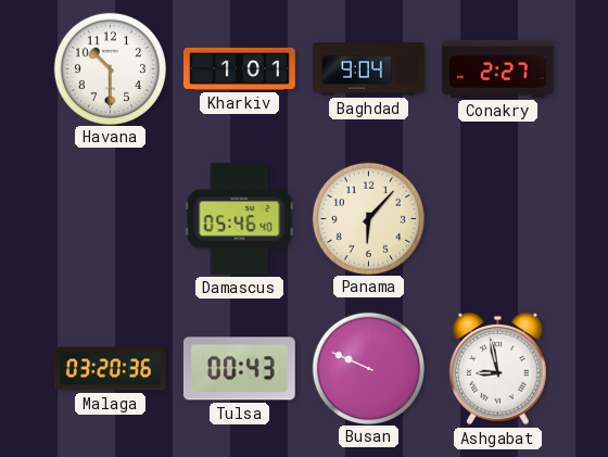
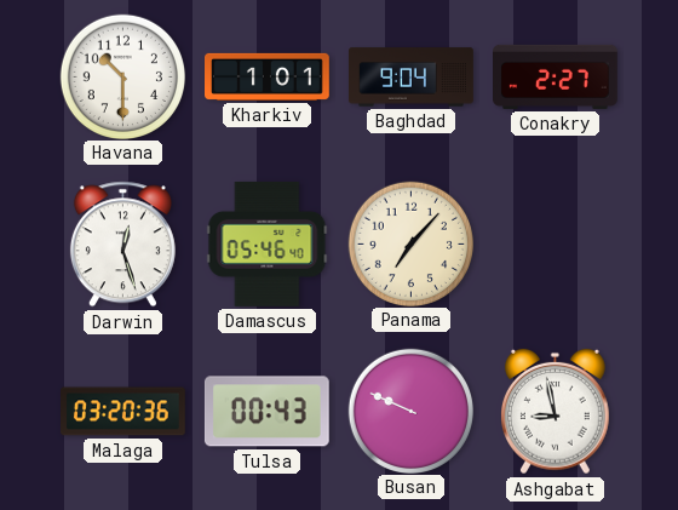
Darwin: none -> 12:27 (122, 245)
Panama: 6:07 -> 7:07 (410, 243)
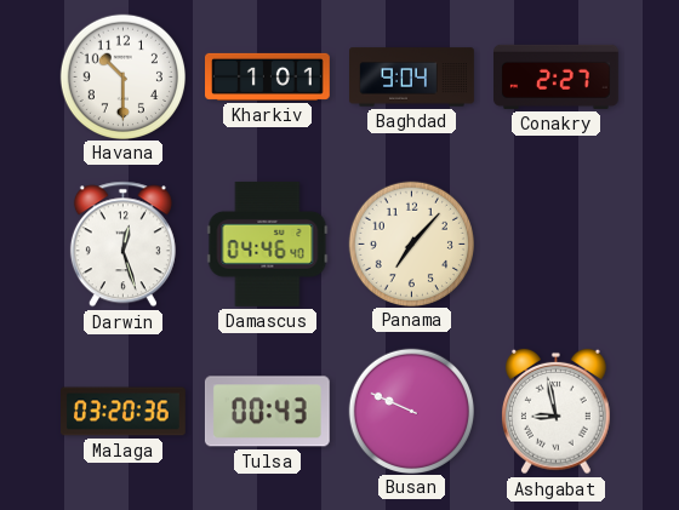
Damascus: 05:46 -> 04:46 (268, 243)
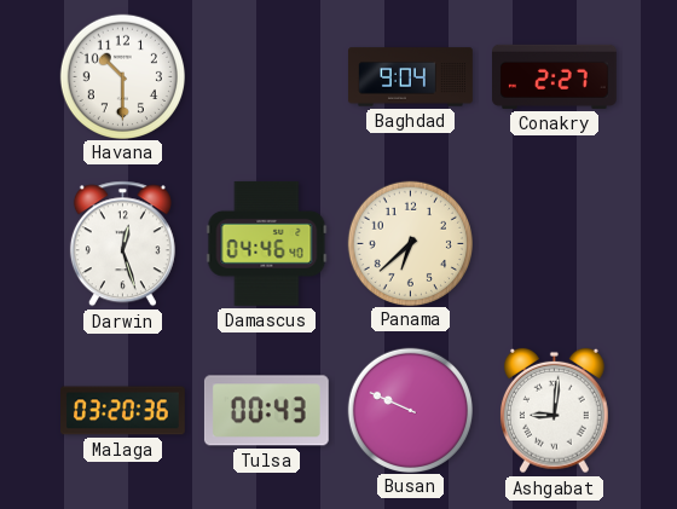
Kharkiv: 1:01 -> none (268, 76)
Panama: 7:07 -> 6:38 (410, 243)
Ashgabat: 8:58 -> 9:01 (555, 411)
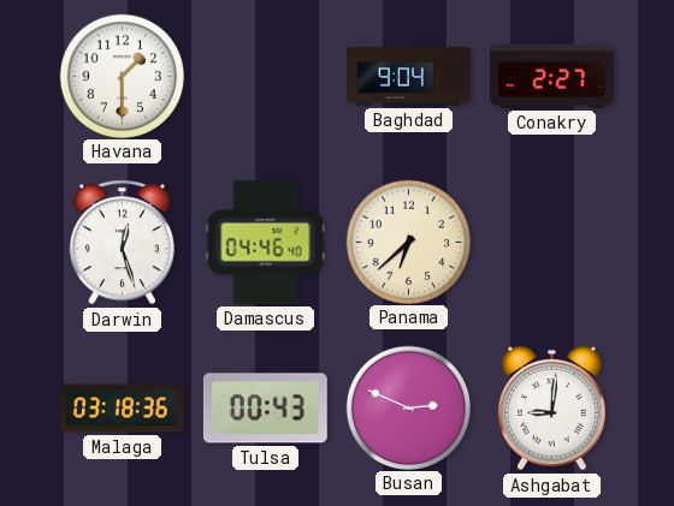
Havana: 10:30 -> 1:30 (122, 76)
Malaga: 03:20 -> 03:18 (123, 409)
Busan: 9:49 -> 2:49 (408, 407)
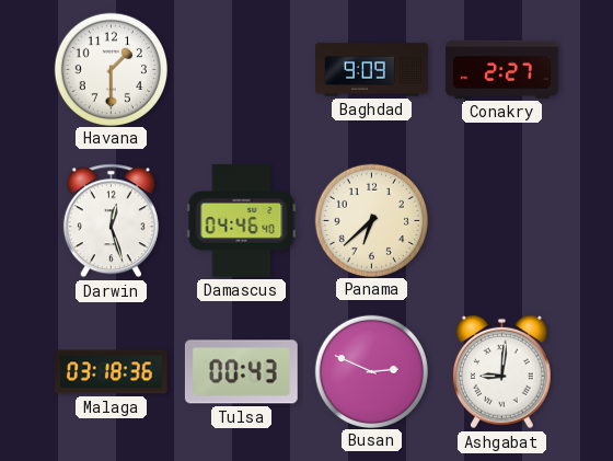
Baghdad: 9:04 -> 9:09 (372, 70)
